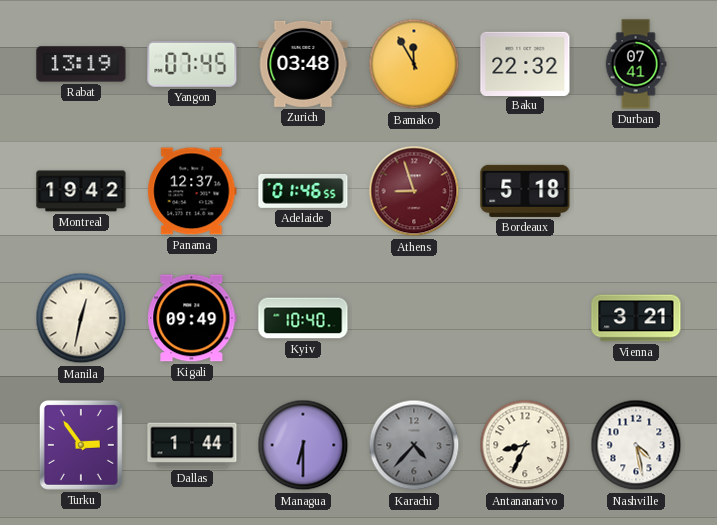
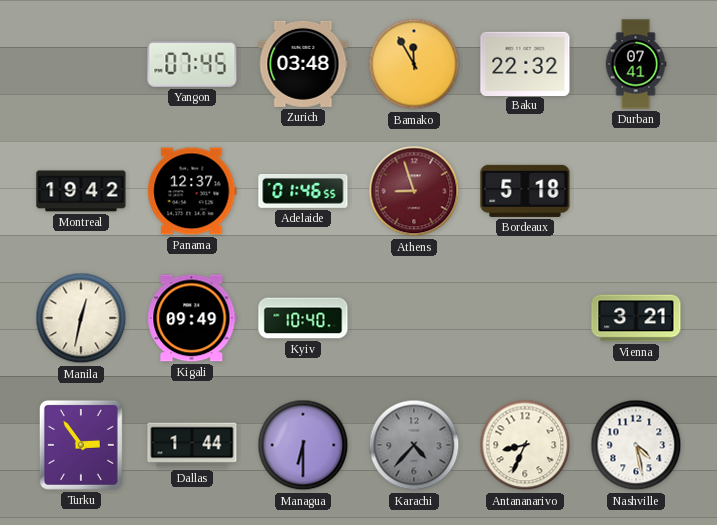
Rabat: 13:19 -> none (81, 64)
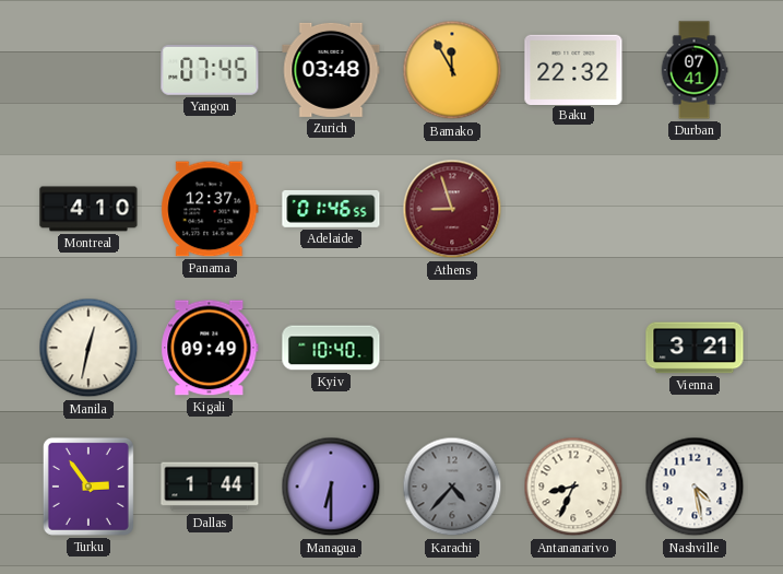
Montreal: 19:42 -> 4:10 (88, 209)
Bordeaux: 5:18 -> none (525, 191)
